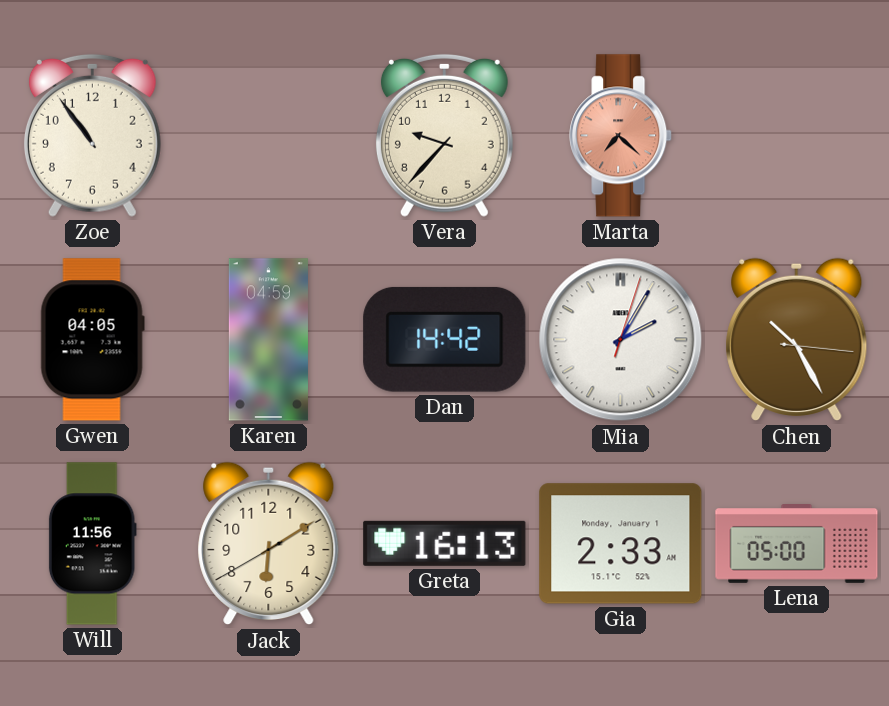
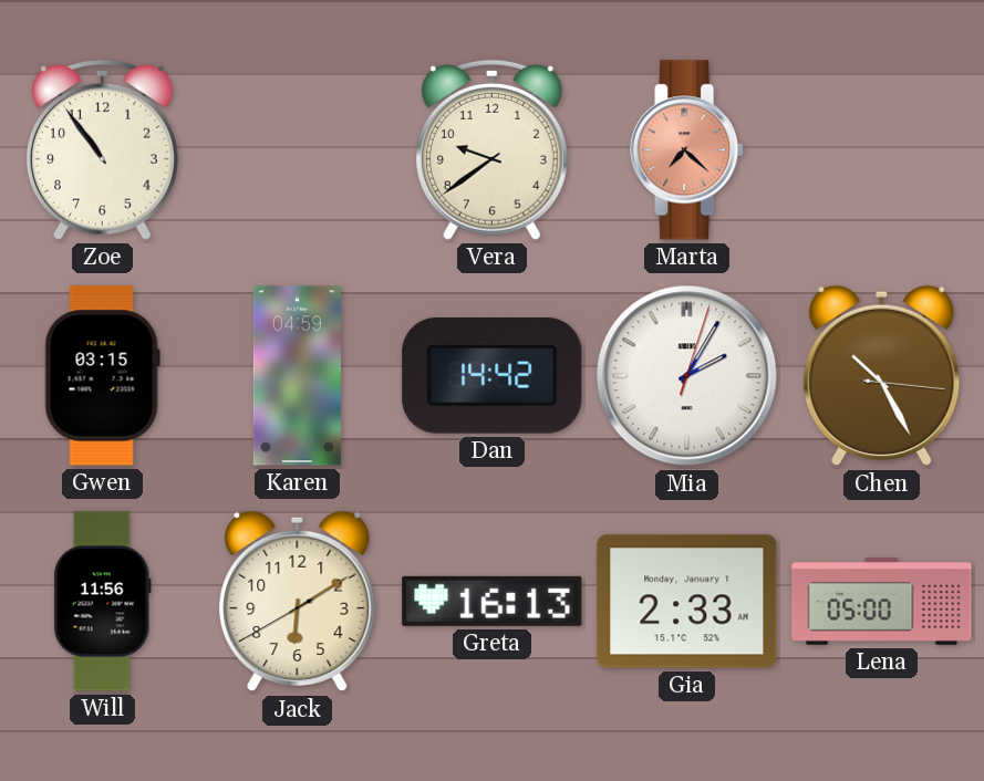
Vera: 9:37 -> 9:39 (491, 149)
Gwen: 04:05 -> 03:15 (102, 376)
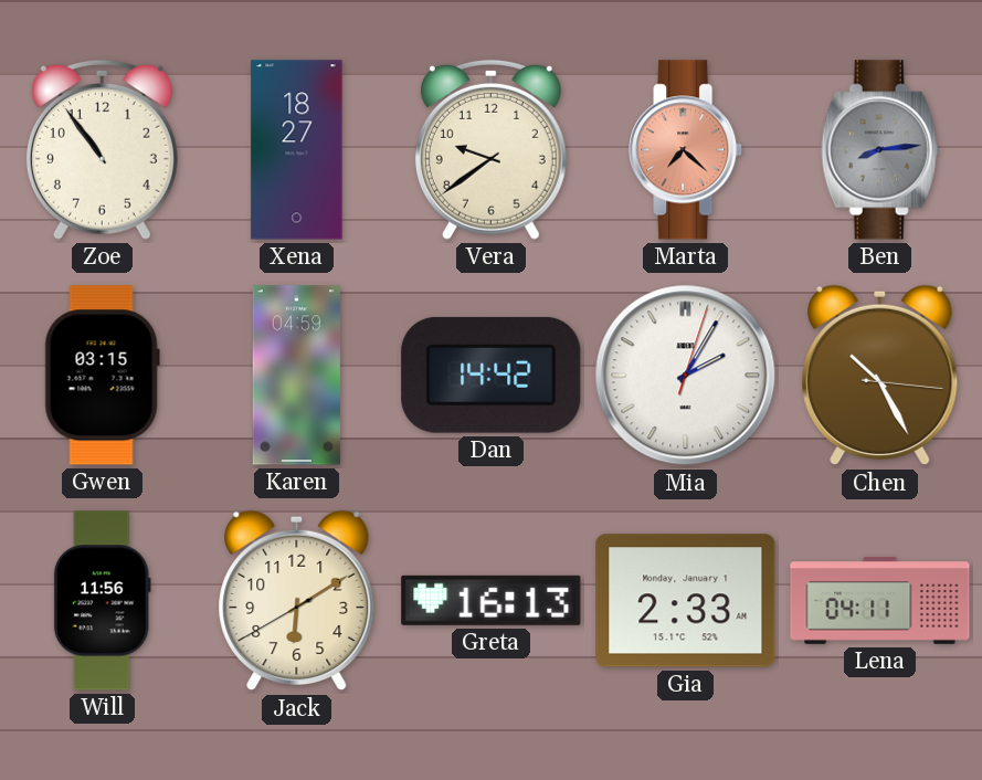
Xena: none -> 18:27 (297, 150)
Ben: none -> 8:14 (880, 150)
Lena: 05:00 -> 04:11 (880, 601)
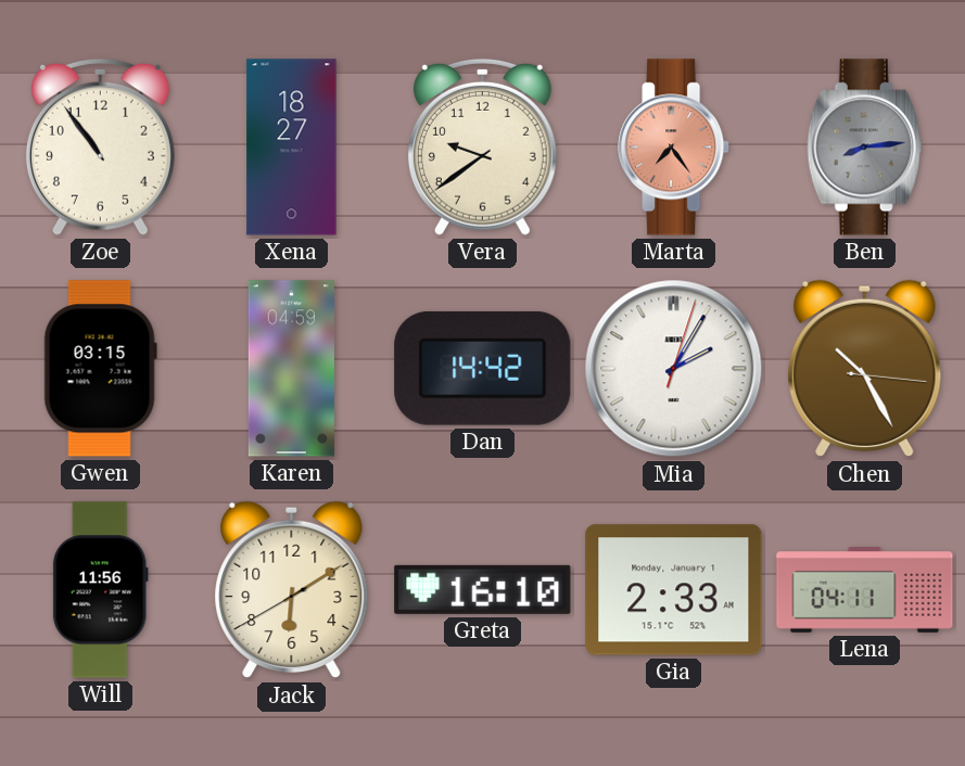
Marta: 7:22 -> 7:24 (674, 148)
Greta: 16:13 -> 16:10 (483, 589)
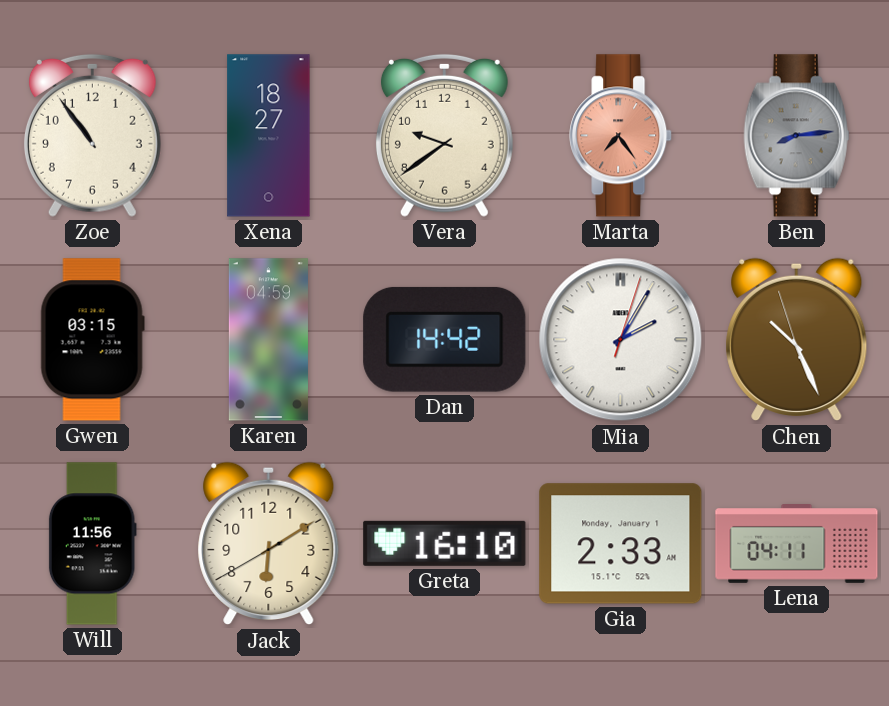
Chen: 10:25:16 -> 10:25:57 (797, 340)
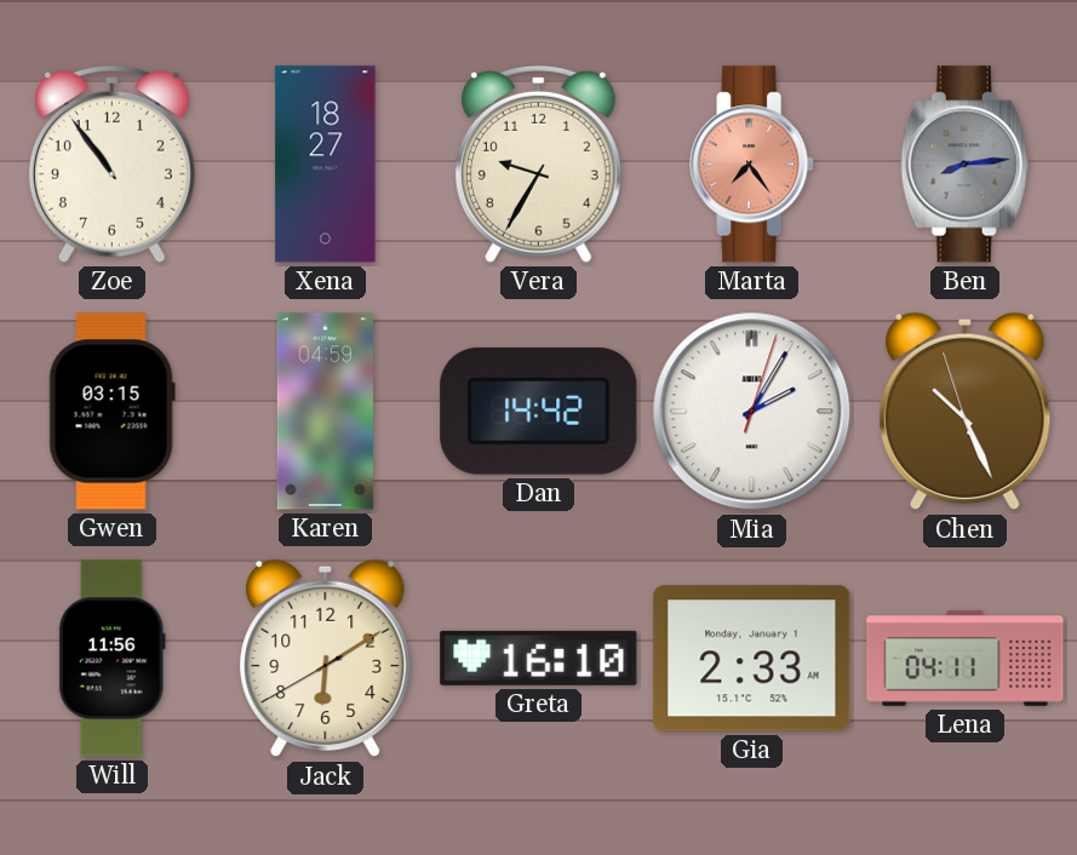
Vera: 9:39 -> 9:35 (538, 163)
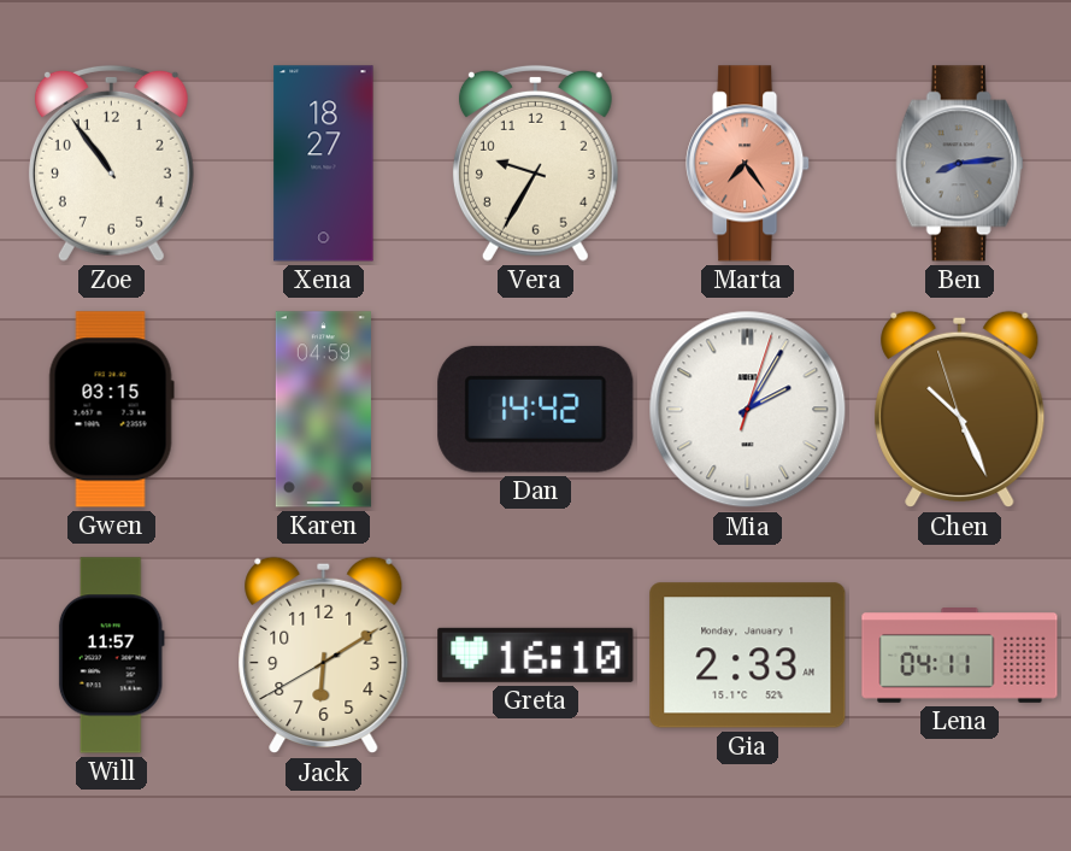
Will: 11:56 -> 11:57 (111, 656)
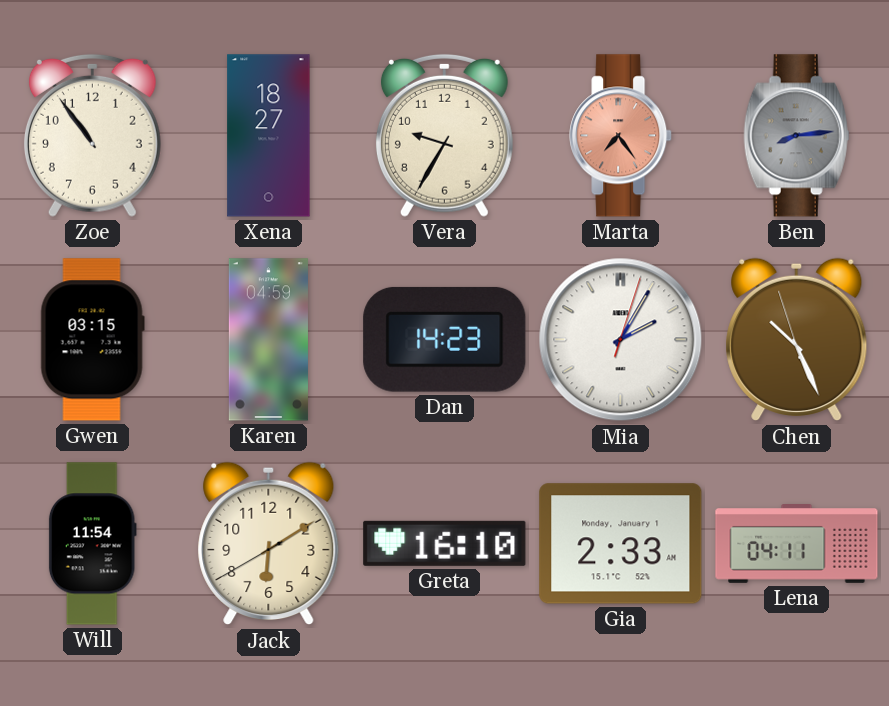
Dan: 14:42 -> 14:23 (445, 339)
Will: 11:57 -> 11:54 (92, 544)
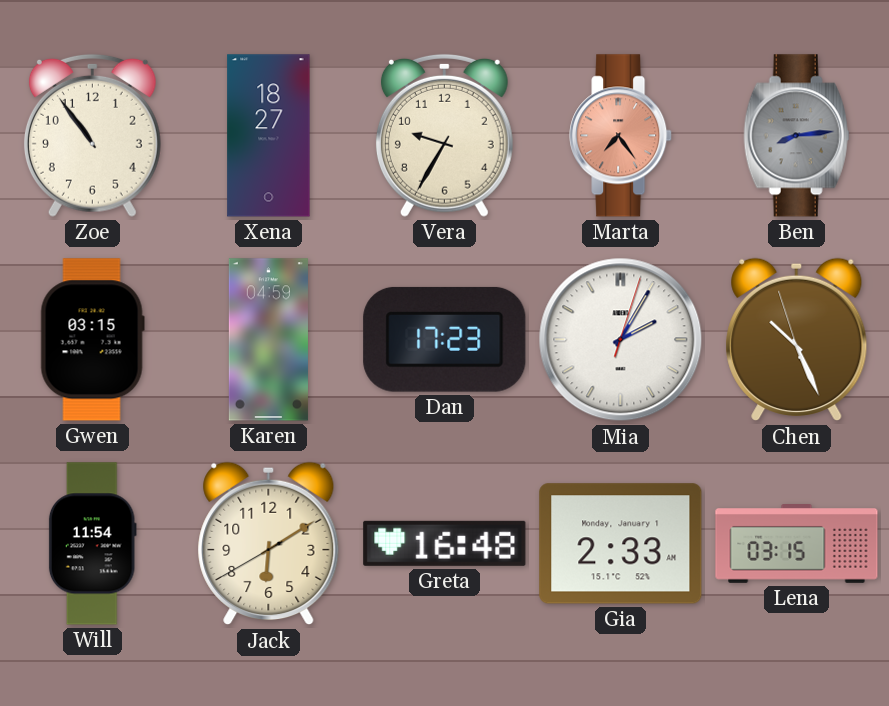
Dan: 14:23 -> 17:23 (445, 339)
Greta: 16:10 -> 16:48 (445, 543)
Lena: 04:11 -> 03:15 (797, 544)
